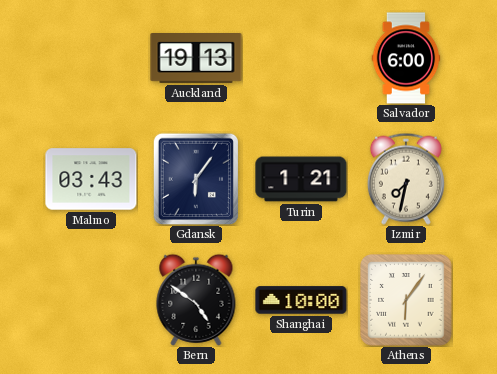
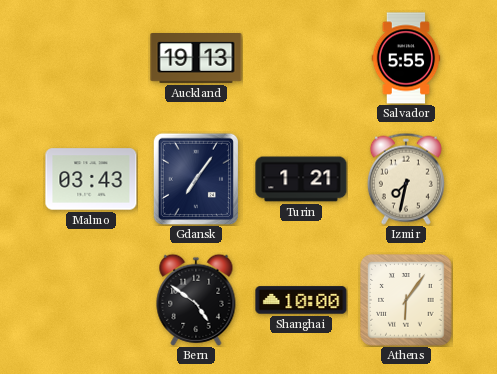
Salvador: 6:00 -> 5:55 (406, 58)
Gdansk: 6:06 -> 7:06 (195, 178)
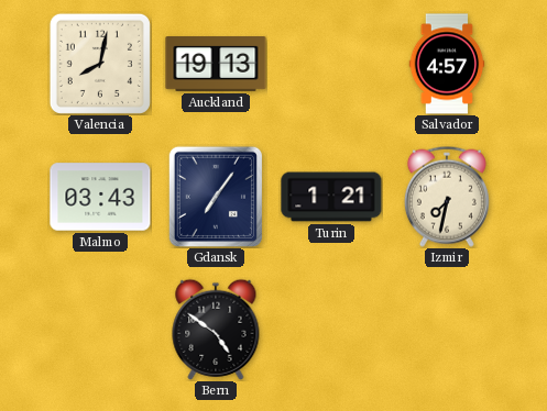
Valencia: none -> 8:02 (100, 64)
Salvador: 5:55 -> 4:57 (447, 64)
Shanghai: 10:00 -> none (301, 300)
Athens: 6:06 -> none (406, 300)
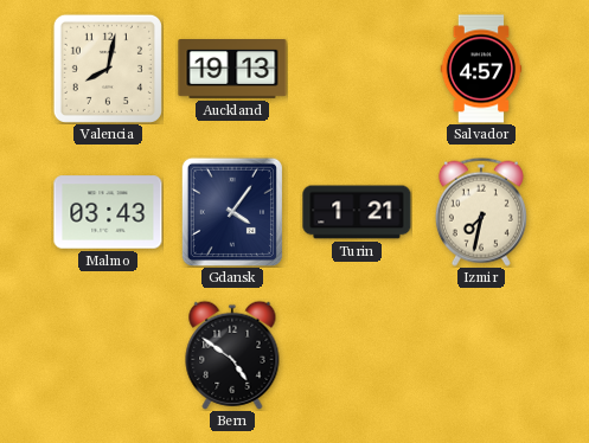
Gdansk: 7:06 -> 4:06 (231, 211)
